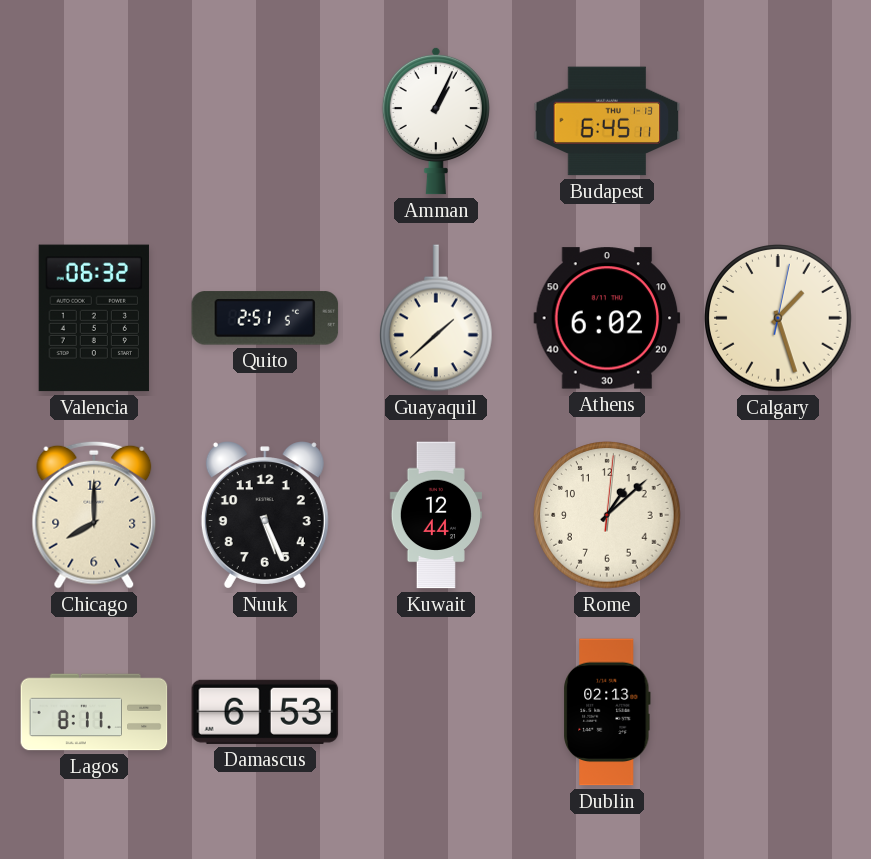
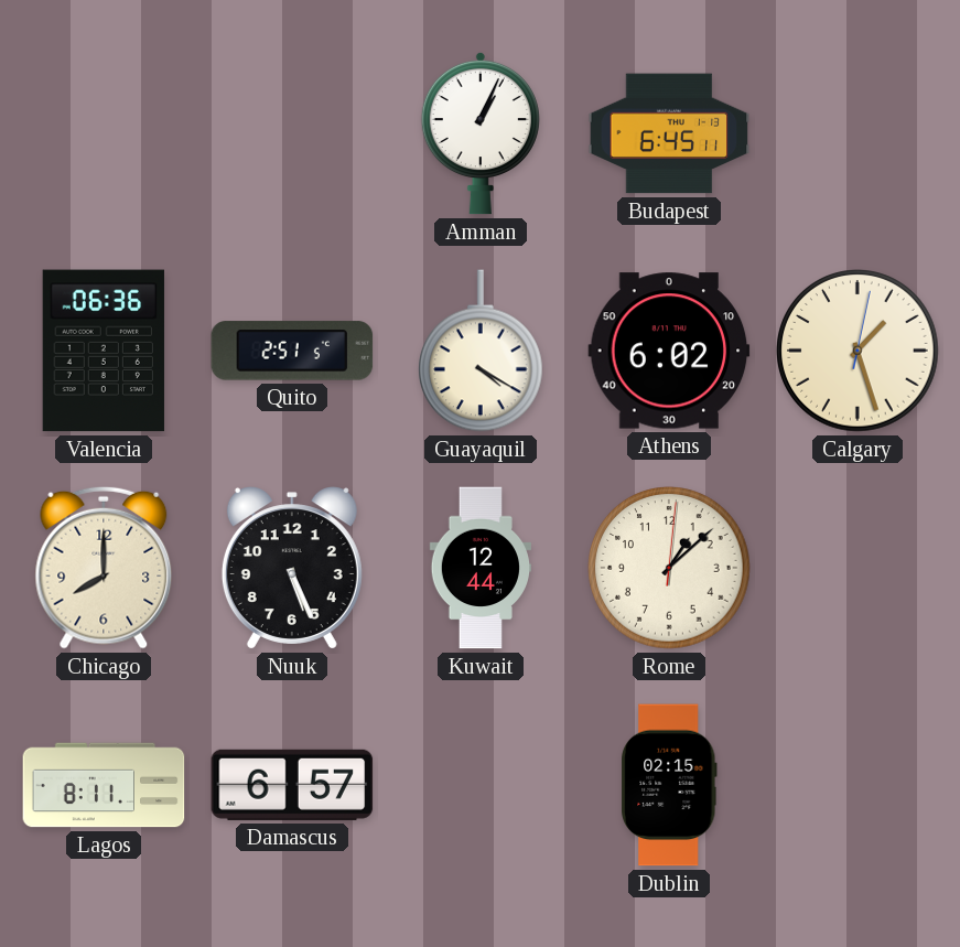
Valencia: 06:32 -> 06:36 (104, 351)
Guayaquil: 1:38 -> 4:20 (482, 351)
Damascus: 6:53 -> 6:57 (292, 785)
Dublin: 02:13 -> 02:15 (670, 785)
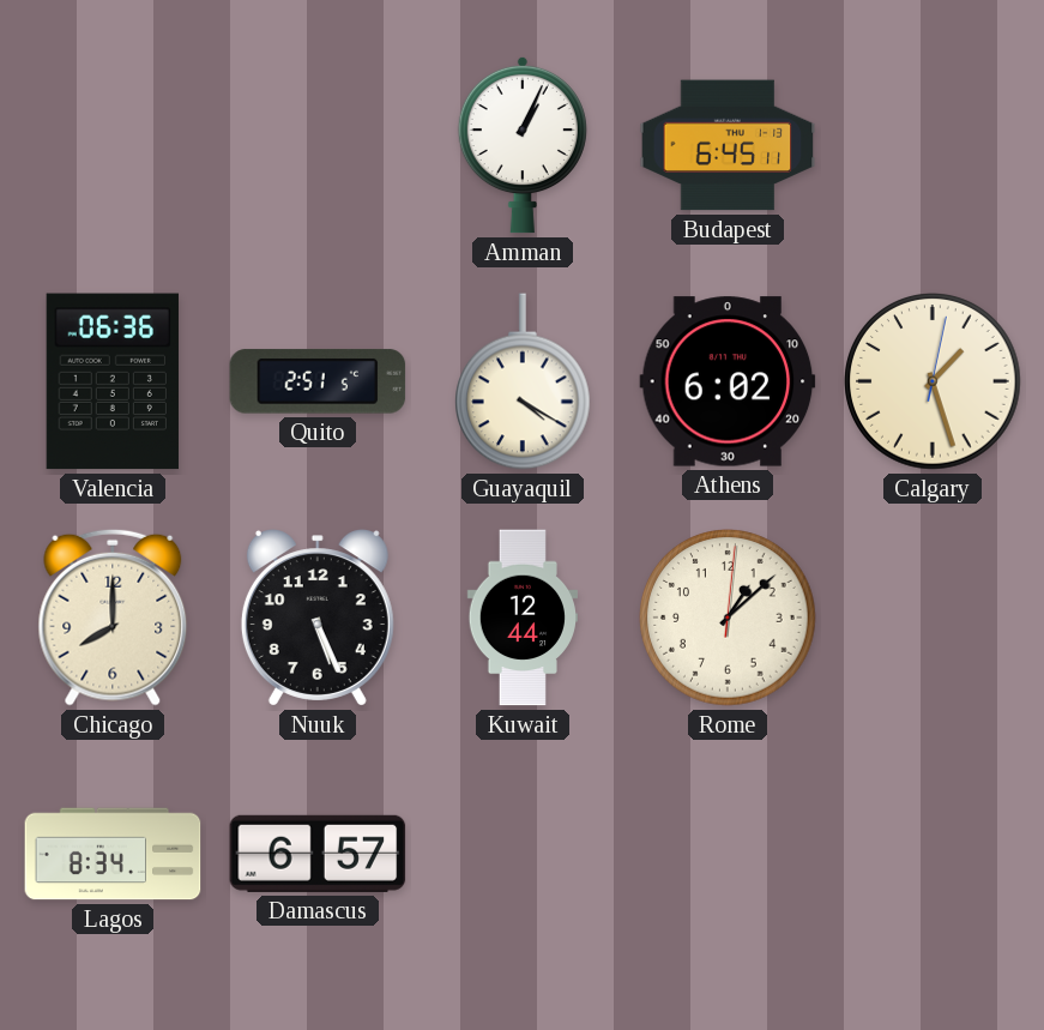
Lagos: 8:11 -> 8:34 (113, 854)
Dublin: 02:15 -> none (670, 785)
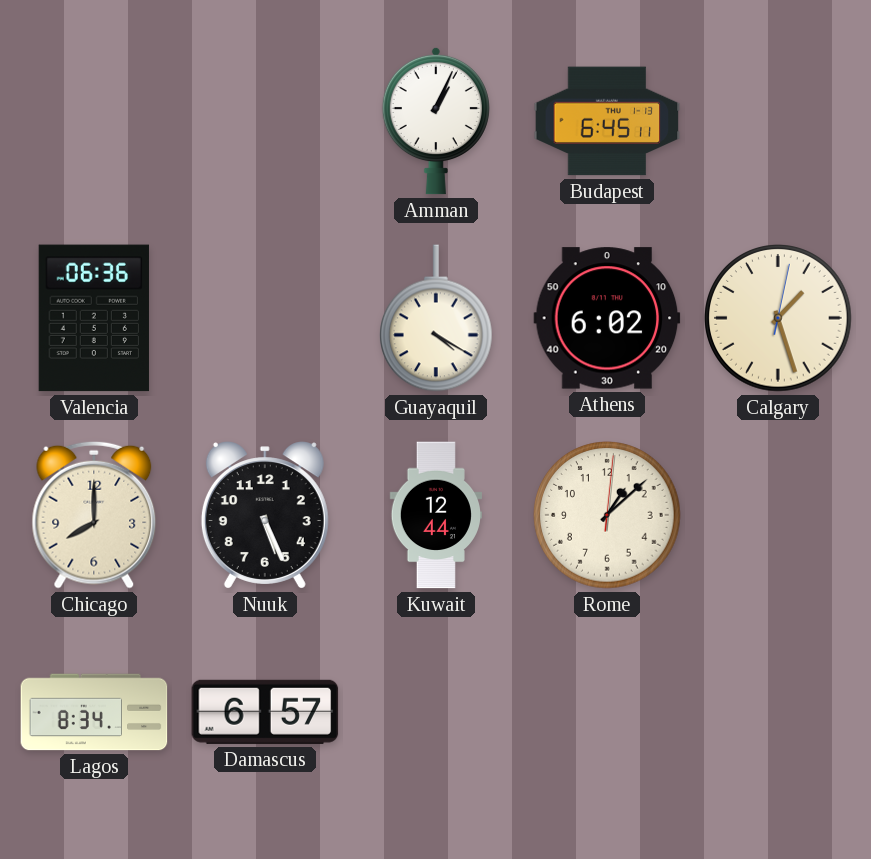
Quito: 2:51 -> none (318, 381)
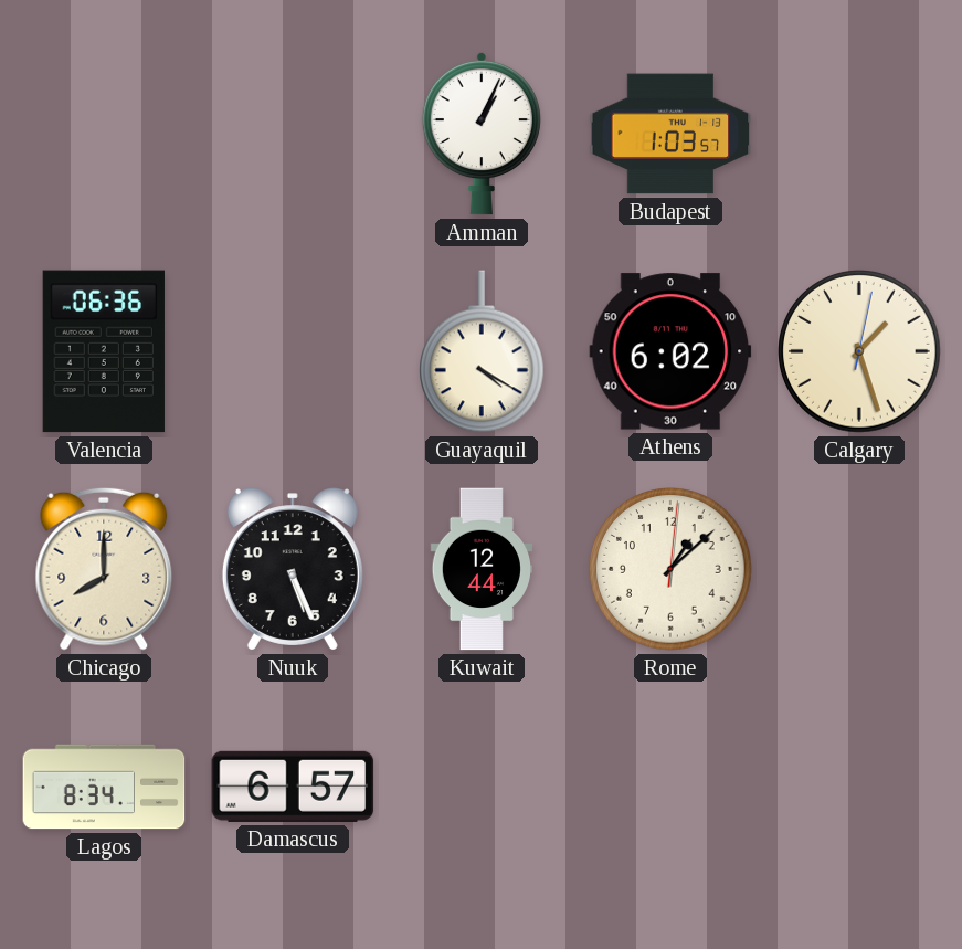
Budapest: 6:45 -> 1:03 (670, 134)
